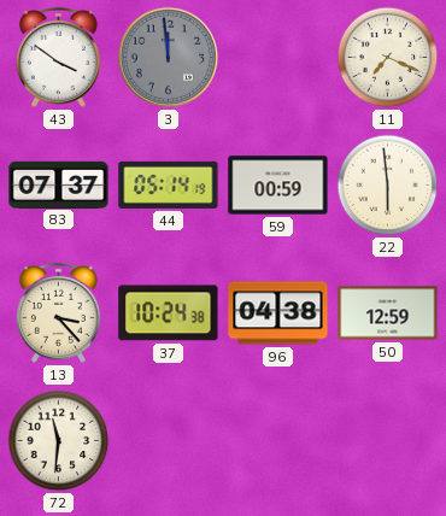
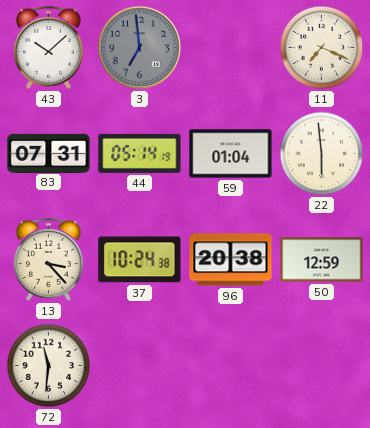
43: 3:51 -> 10:08 (48, 47)
3: 11:59 -> 6:59 (140, 48)
83: 07:37 -> 07:31 (49, 153)
59: 00:59 -> 01:04 (231, 154)
96: 04:38 -> 20:38 (231, 260)
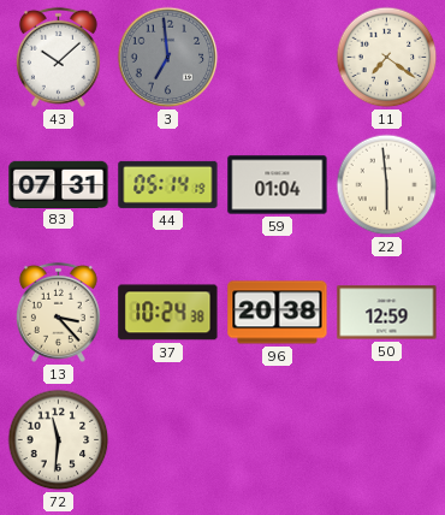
11: 7:19 -> 7:21 (387, 58)
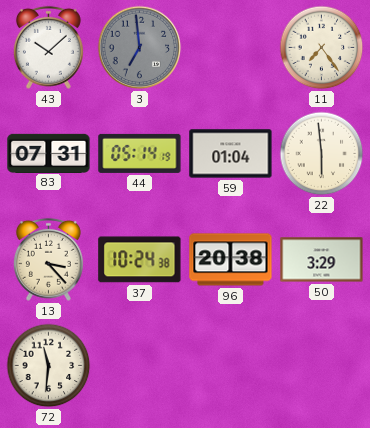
11: 7:21 -> 7:24 (322, 48)
50: 12:59 -> 3:29 (322, 260)
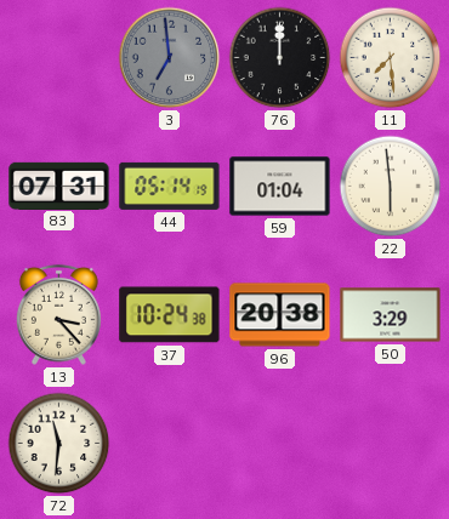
43: 10:08 -> none (48, 47)
76: none -> 12:00 (280, 58)
11: 7:24 -> 7:29 (391, 58)
